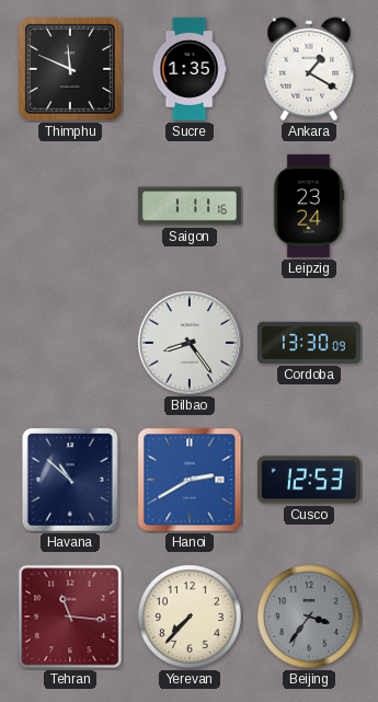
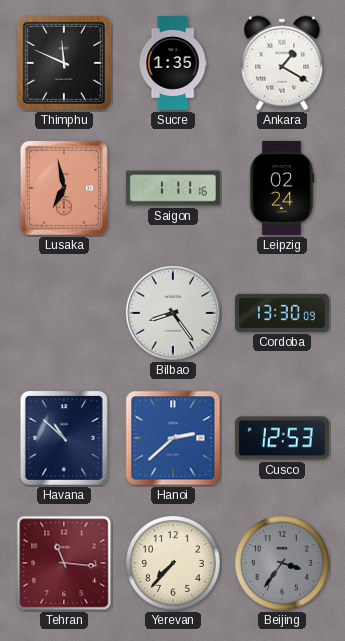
Lusaka: none -> 6:58 (64, 188)
Leipzig: 23:24 -> 02:24 (282, 188)
Hanoi: 2:40 -> 2:38 (173, 438)
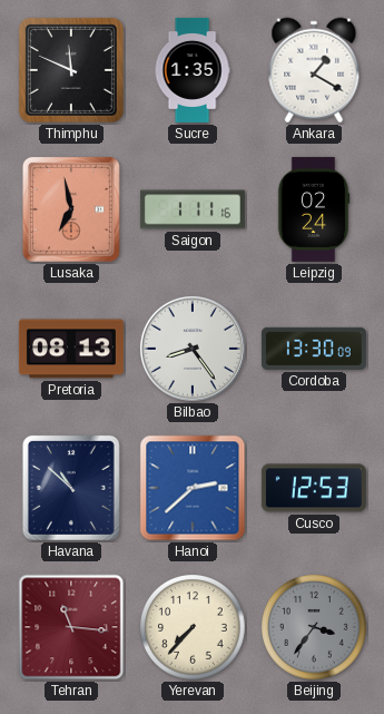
Pretoria: none -> 08:13 (71, 349)
